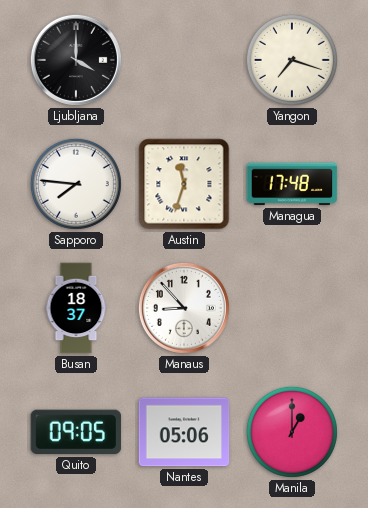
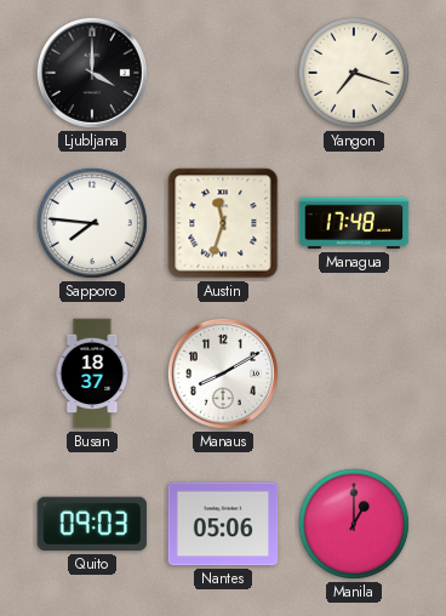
Manaus: 8:53 -> 8:10 (223, 373)
Quito: 09:05 -> 09:03 (92, 524)
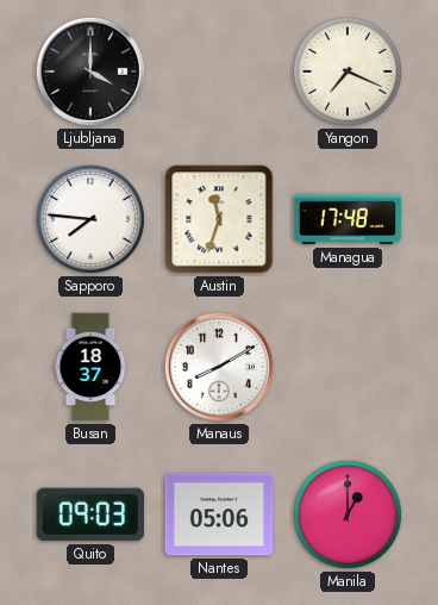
Yangon: 7:18 -> 7:19 (348, 71)
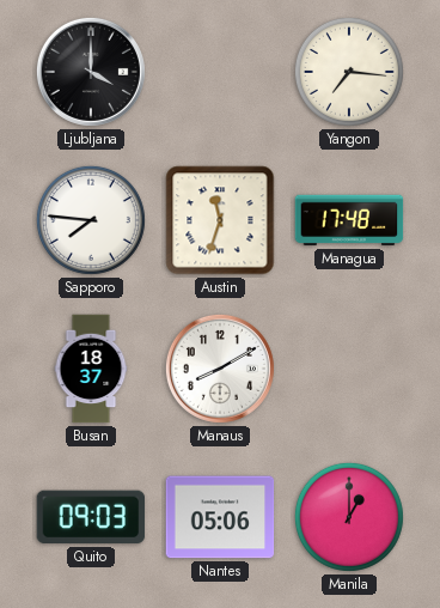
Yangon: 7:19 -> 7:16 (349, 72)
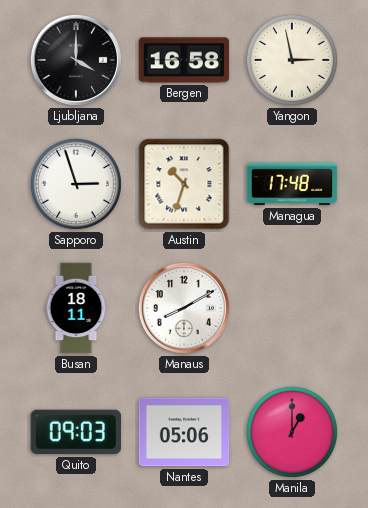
Bergen: none -> 16:58 (184, 60)
Yangon: 7:16 -> 2:58 (292, 60)
Sapporo: 7:46 -> 2:57 (76, 184)
Austin: 11:33 -> 10:33 (184, 184)
Busan: 18:37 -> 18:11 (76, 308)
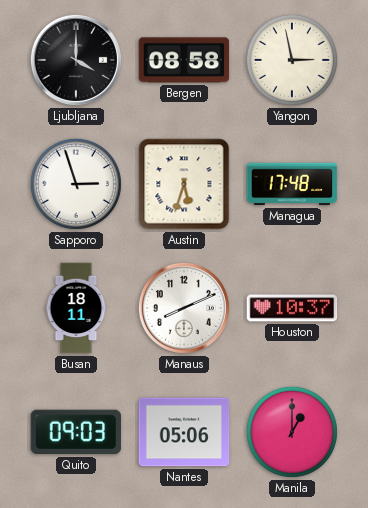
Bergen: 16:58 -> 08:58 (184, 60)
Austin: 10:33 -> 5:33 (184, 184)
Manaus: 8:10 -> 8:11 (184, 308)
Houston: none -> 10:37 (292, 308)
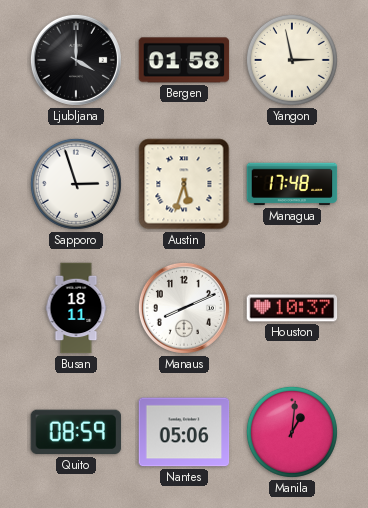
Bergen: 08:58 -> 01:58 (184, 60)
Quito: 09:03 -> 08:59 (76, 432)
Manila: 1:00 -> 1:01 (292, 432)
